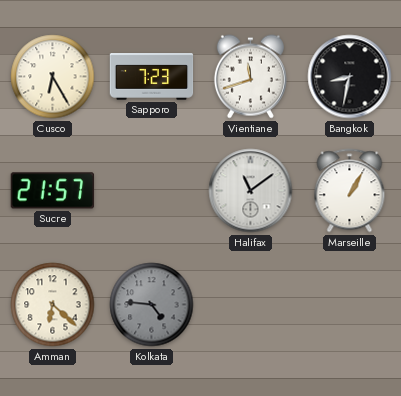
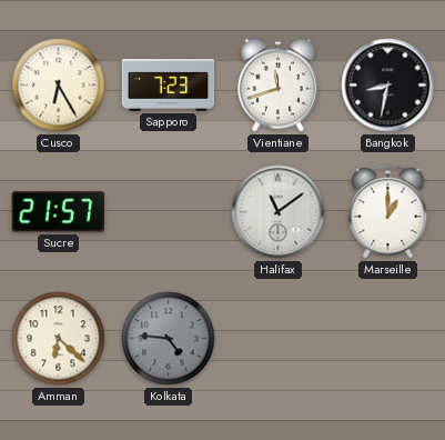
Marseille: 1:05 -> 1:00 (388, 212)
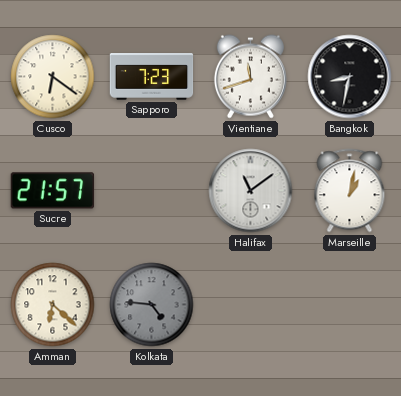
Cusco: 6:25 -> 6:21 (53, 77)
Marseille: 1:00 -> 1:02 (350, 191)
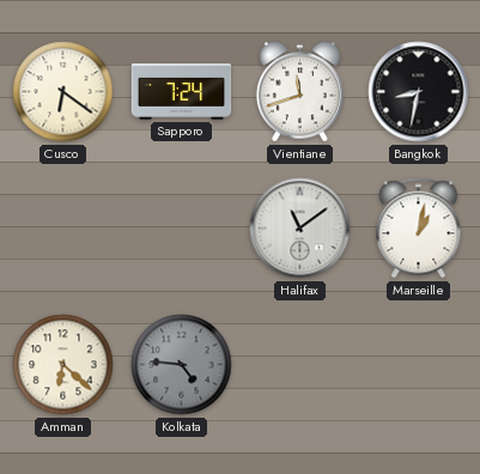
Sapporo: 7:23 -> 7:24 (182, 92)
Sucre: 21:57 -> none (53, 191)
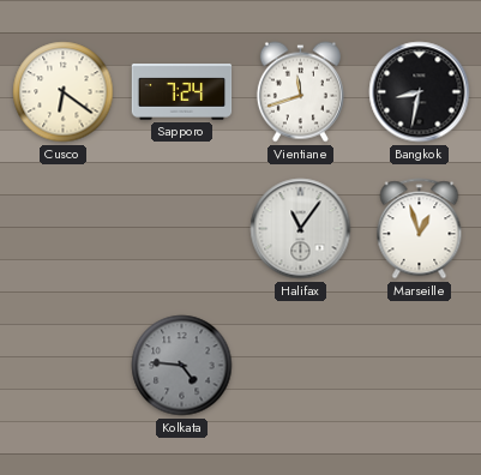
Halifax: 11:09 -> 11:06 (301, 229)
Marseille: 1:02 -> 12:57 (420, 229)
Amman: 6:22 -> none (63, 365)
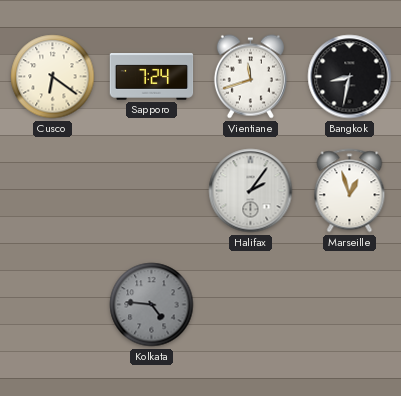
Halifax: 11:06 -> 2:06 (251, 191)
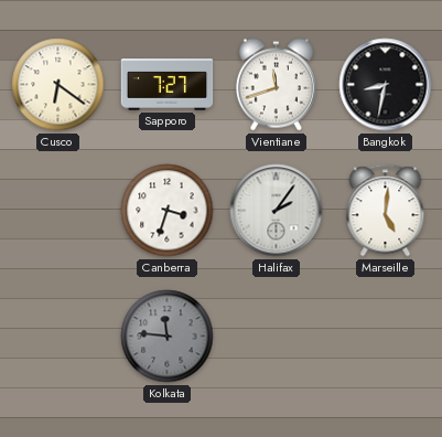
Sapporo: 7:24 -> 7:27 (168, 85)
Canberra: none -> 3:33 (168, 211)
Marseille: 12:57 -> 5:01 (386, 211)
Kolkata: 4:46 -> 11:46 (168, 337)
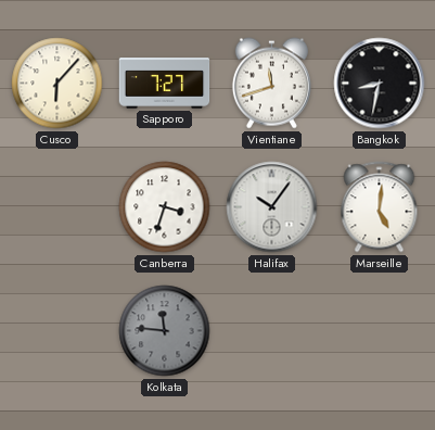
Cusco: 6:21 -> 6:07 (57, 84)
Halifax: 2:06 -> 10:06 (272, 207)
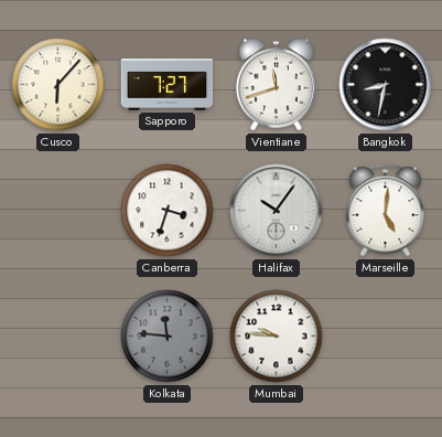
Mumbai: none -> 9:46 (277, 337)
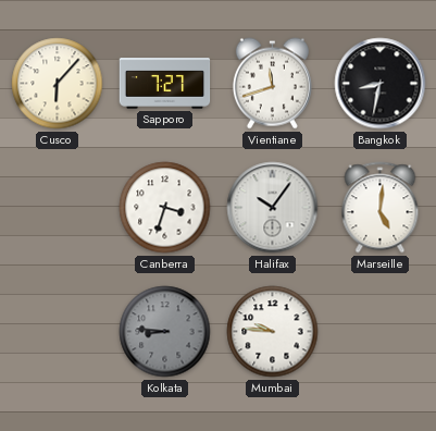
Kolkata: 11:46 -> 8:46 (165, 332)
